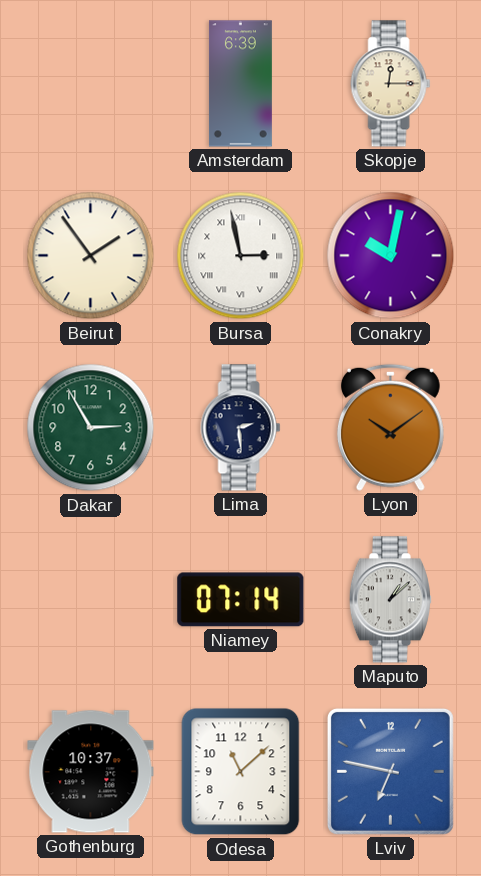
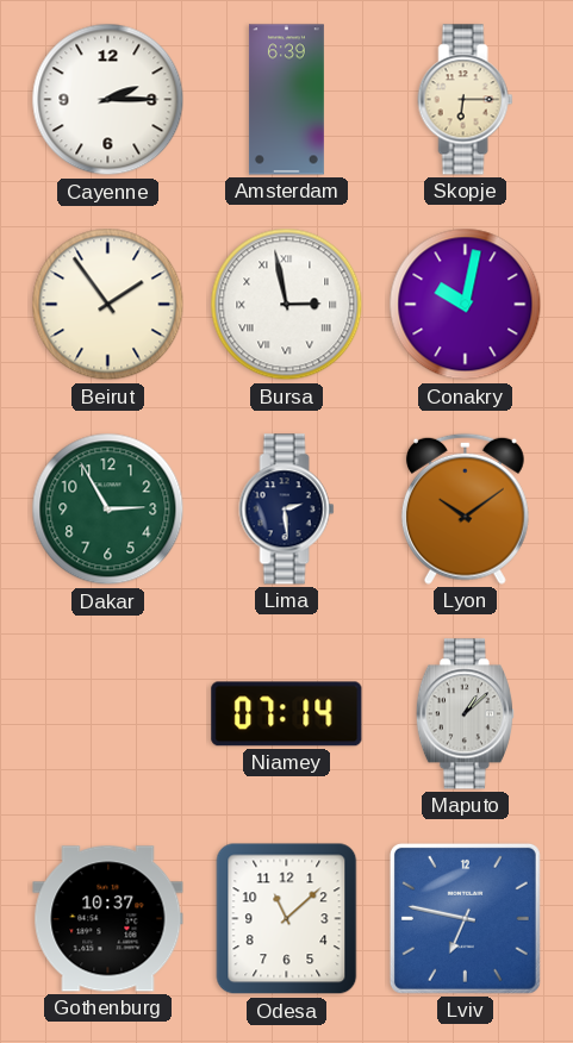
Cayenne: none -> 2:15 (108, 100)
Skopje: 12:15 -> 6:15 (466, 100)
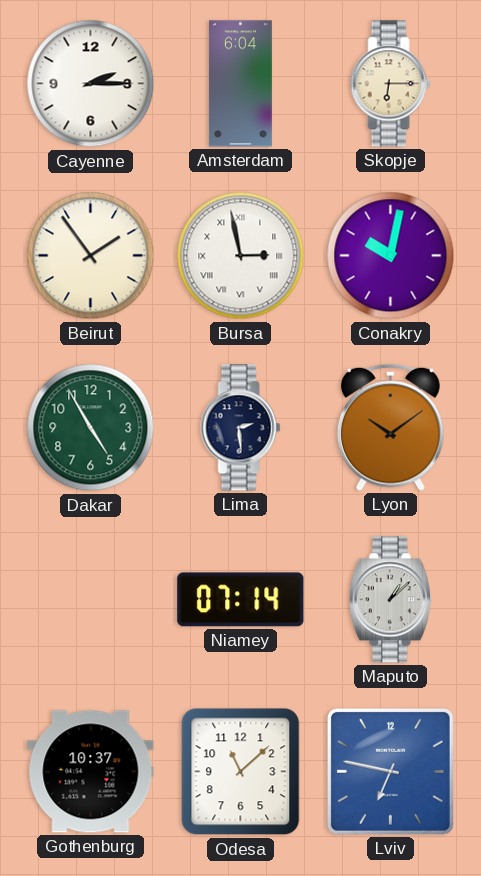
Amsterdam: 6:39 -> 6:04 (240, 84)
Dakar: 2:55 -> 4:55 (91, 428)
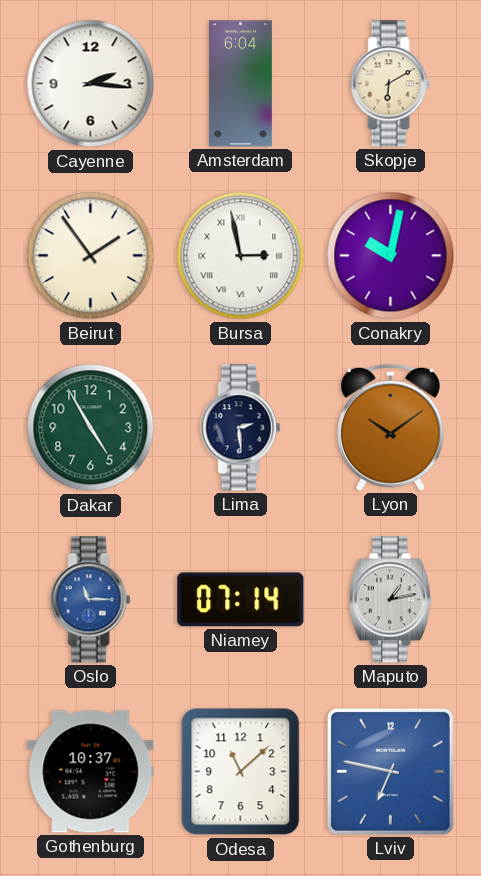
Cayenne: 2:15 -> 2:16 (91, 84)
Skopje: 6:15 -> 6:10 (391, 84)
Oslo: none -> 11:15 (91, 600)
Maputo: 1:08 -> 1:13 (390, 600)
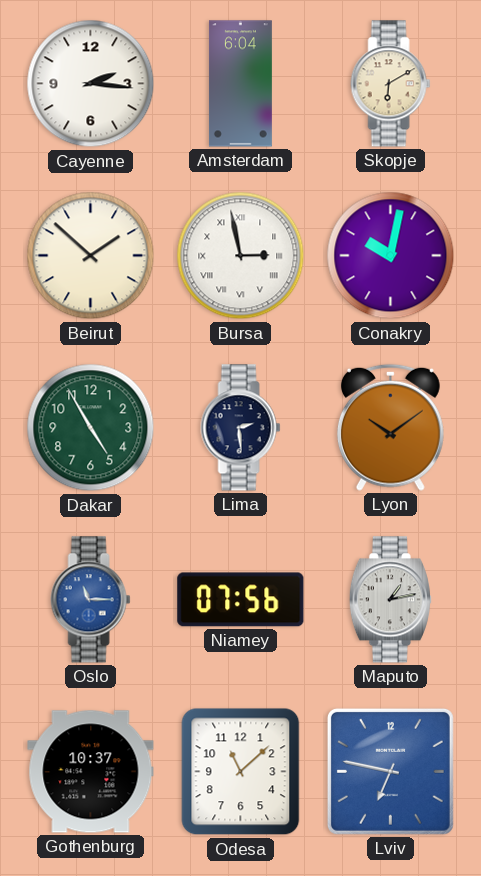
Beirut: 1:54 -> 1:52 (91, 256)
Niamey: 07:14 -> 07:56 (241, 600)
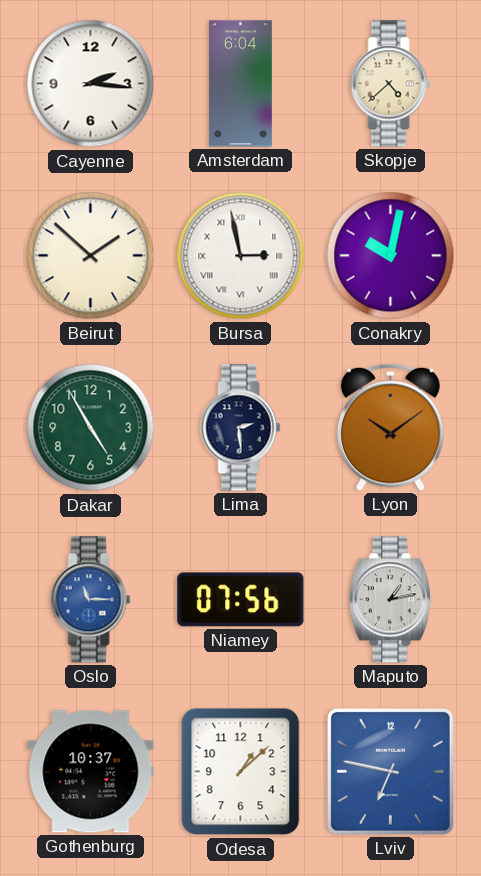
Skopje: 6:10 -> 4:38 (391, 84)
Odesa: 11:08 -> 1:08 (241, 772)
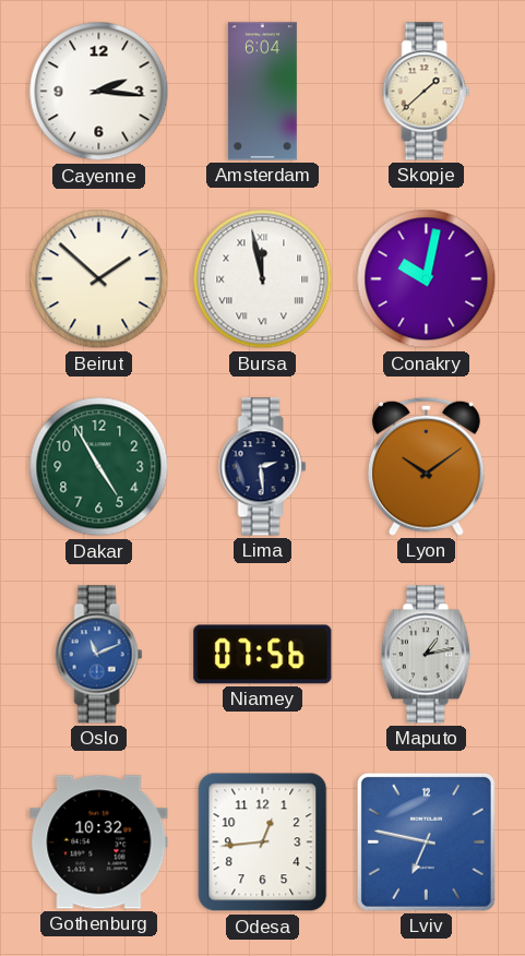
Skopje: 4:38 -> 1:38 (427, 92)
Bursa: 2:58 -> 11:58 (263, 279)
Oslo: 11:15 -> 11:11 (99, 655)
Gothenburg: 10:37 -> 10:32 (99, 843)
Odesa: 1:08 -> 12:44 (263, 843)
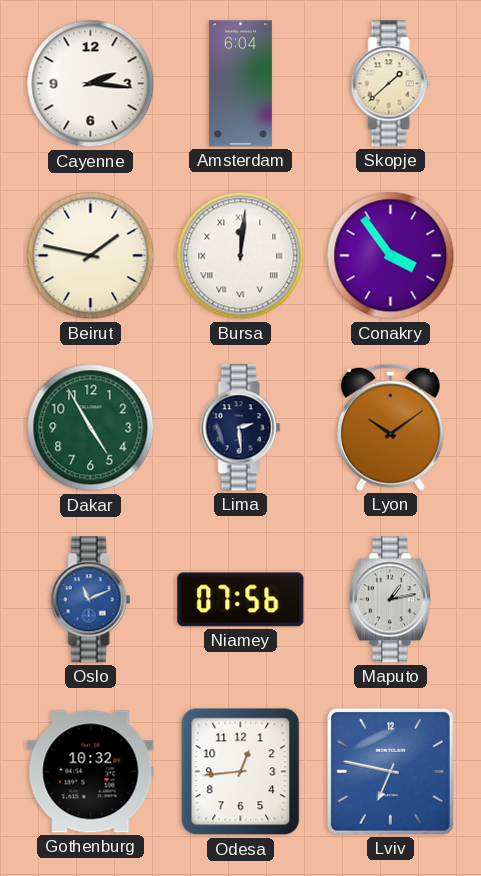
Beirut: 1:52 -> 1:47 (91, 256)
Bursa: 11:58 -> 12:01 (241, 256)
Conakry: 10:02 -> 3:54 (391, 256)
